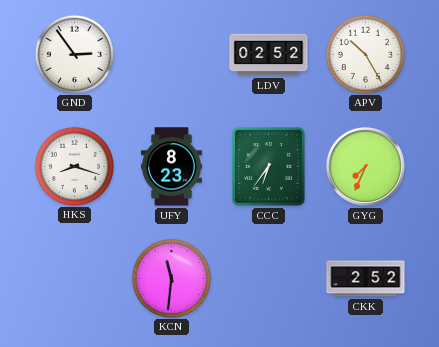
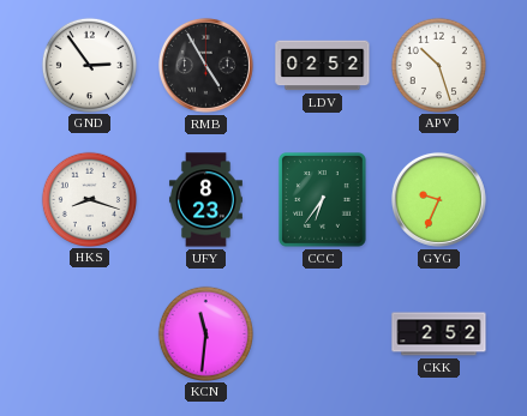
RMB: none -> 4:55 (205, 65)
APV: 10:25 -> 10:27 (438, 65)
GYG: 7:34 -> 9:34 (438, 199)
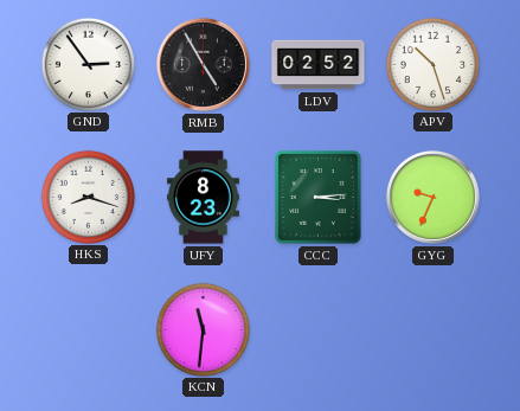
CCC: 6:36 -> 3:14 (317, 198)
CKK: 2:52 -> none (439, 334)
